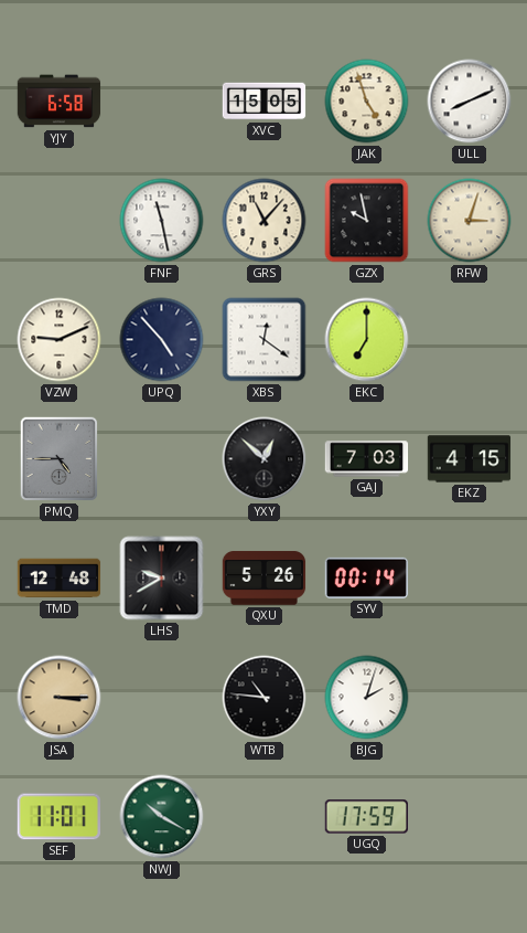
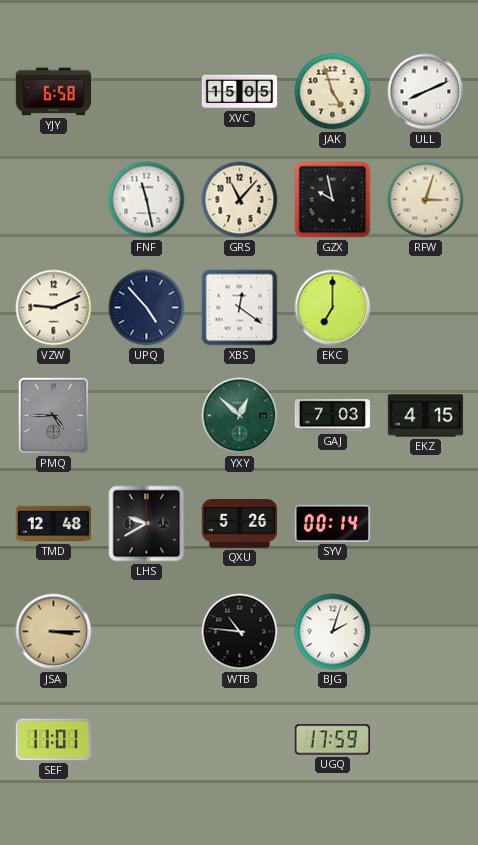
YXY dial: black -> green (240, 416)
NWJ: 10:20 -> none (162, 817)
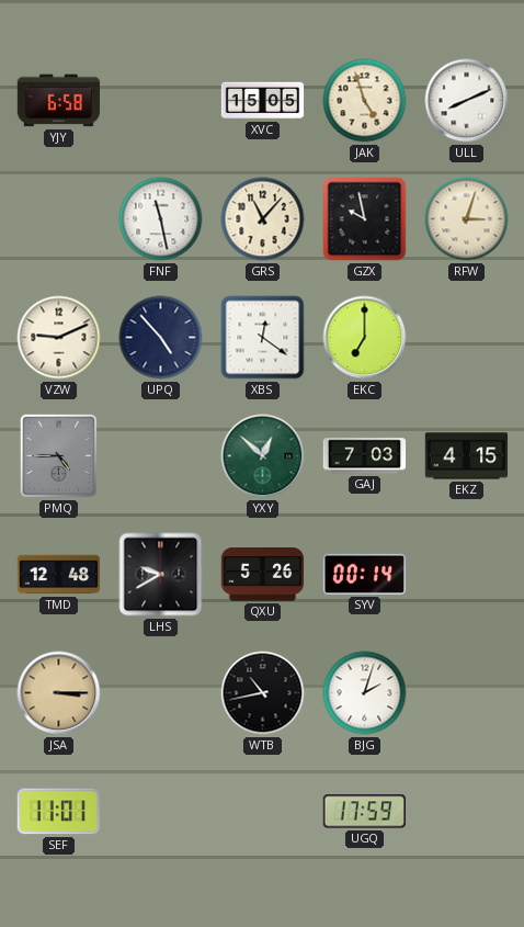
WTB: 10:46 -> 10:43 (263, 693)
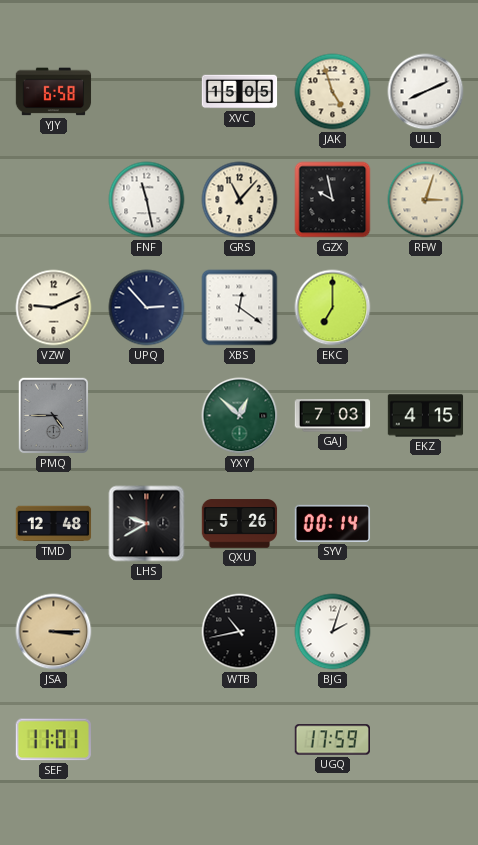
UPQ: 4:53 -> 2:53 (147, 308)
